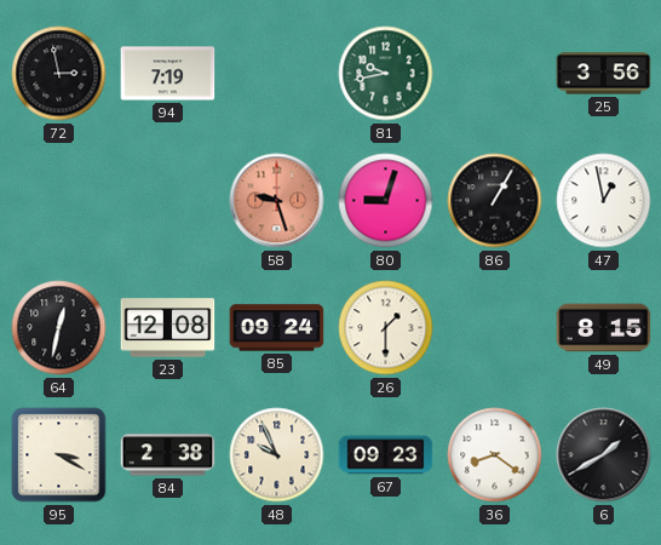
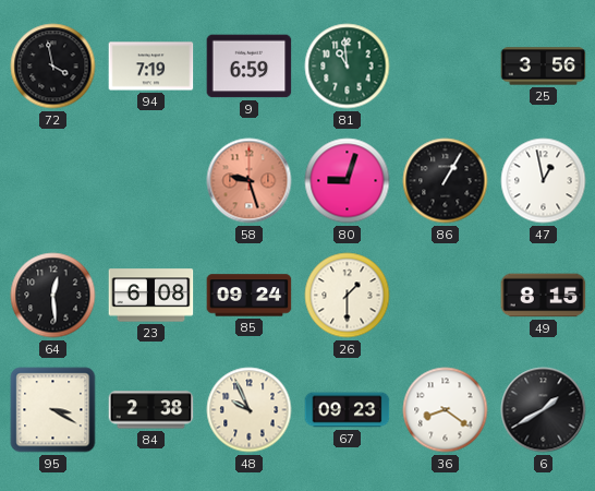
72: 2:58 -> 3:58 (53, 67)
9: none -> 6:59 (250, 67)
81: 9:43 -> 10:59 (348, 67)
64: 12:32 -> 12:29 (53, 296)
23: 12:08 -> 6:08 (151, 296)
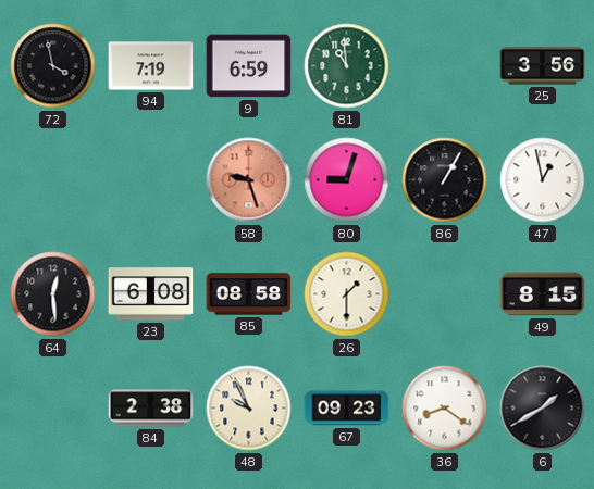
85: 09:24 -> 08:58 (249, 294)
95: 3:20 -> none (53, 410)
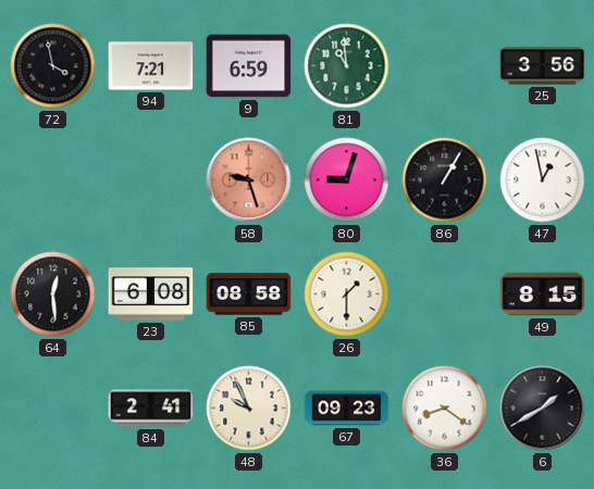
94: 7:19 -> 7:21 (151, 66)
84: 2:38 -> 2:41 (151, 409)
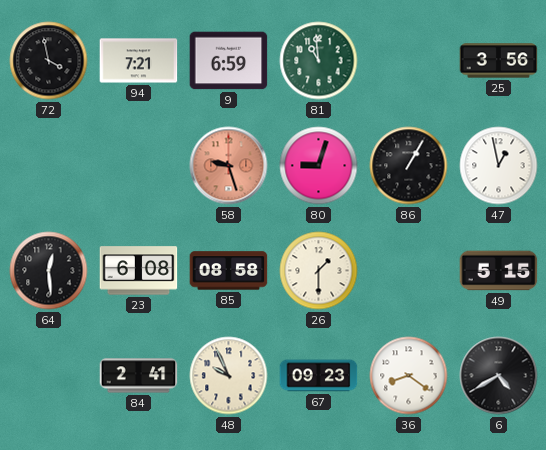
49: 8:15 -> 5:15 (499, 271)
6: 1:40 -> 4:40 (499, 376)
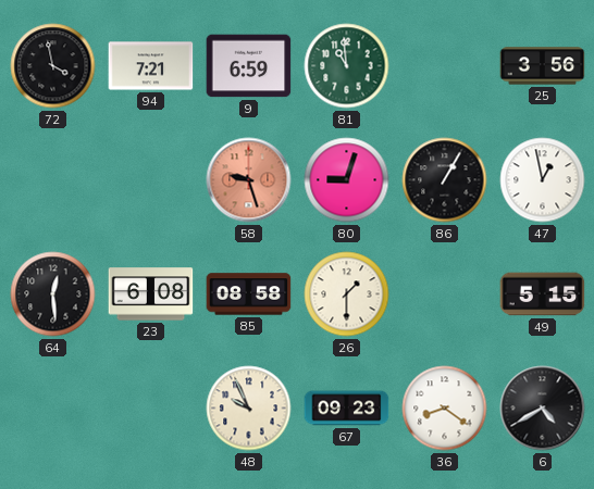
84: 2:41 -> none (139, 376)
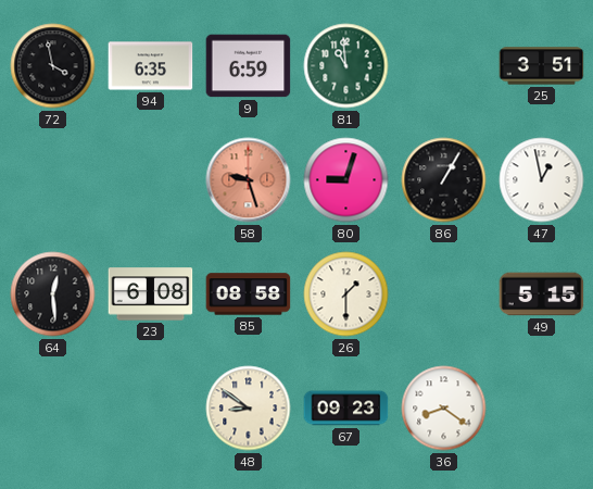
94: 7:21 -> 6:35 (151, 66)
25: 3:56 -> 3:51 (542, 66)
48: 9:56 -> 8:51 (249, 409)
6: 4:40 -> none (543, 409)
